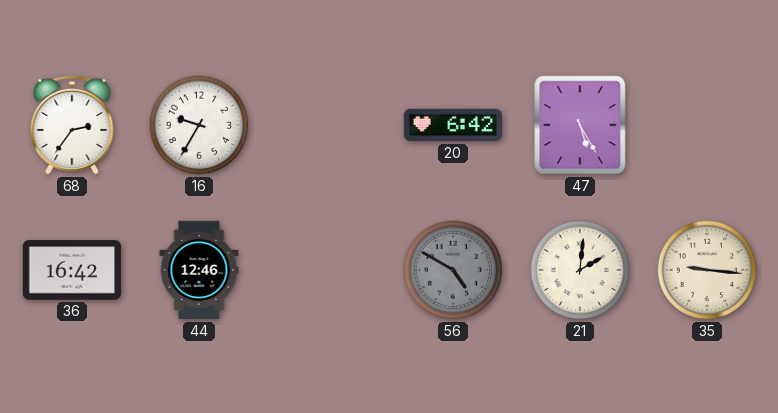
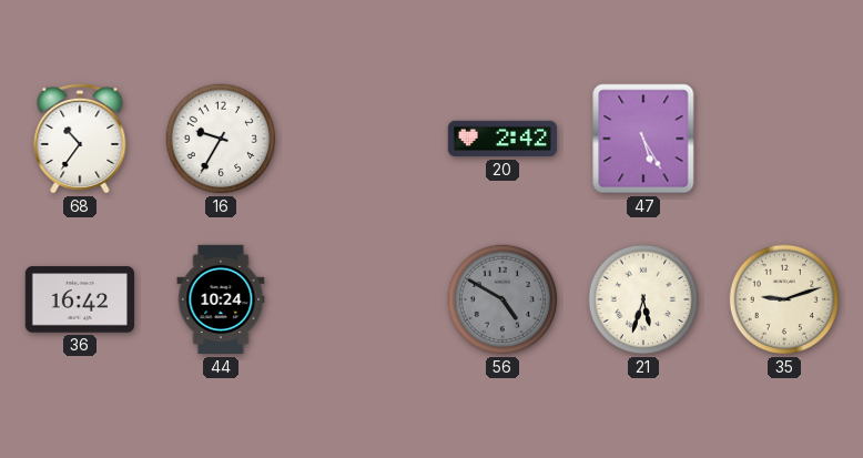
68: 2:36 -> 10:36 (80, 139)
20: 6:42 -> 2:42 (502, 139)
44: 12:46 -> 10:24 (221, 299)
21: 2:01 -> 5:33 (643, 299)
35: 9:16 -> 9:12 (784, 299)
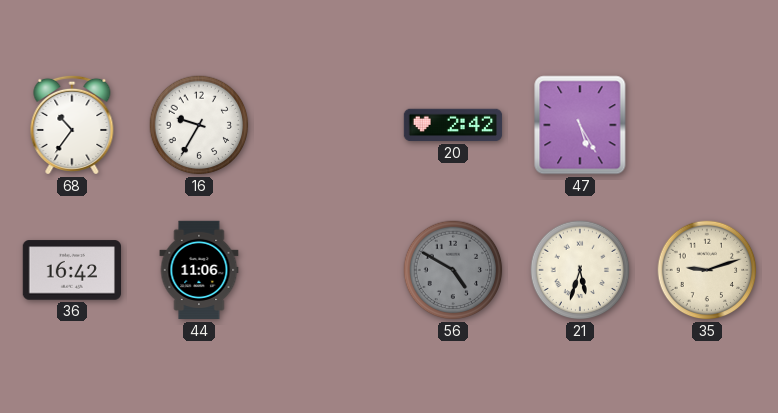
44: 10:24 -> 11:06 (199, 270)
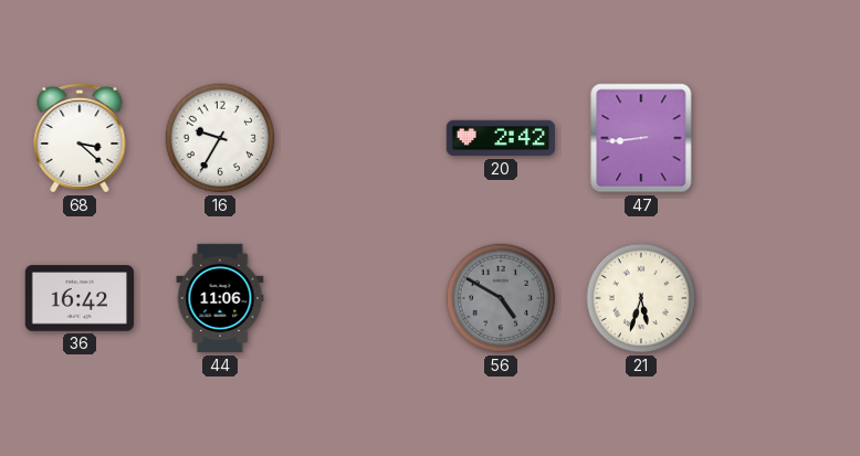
68: 10:36 -> 3:22 (80, 138)
47: 5:25 -> 8:44 (641, 138)
35: 9:12 -> none (707, 270)
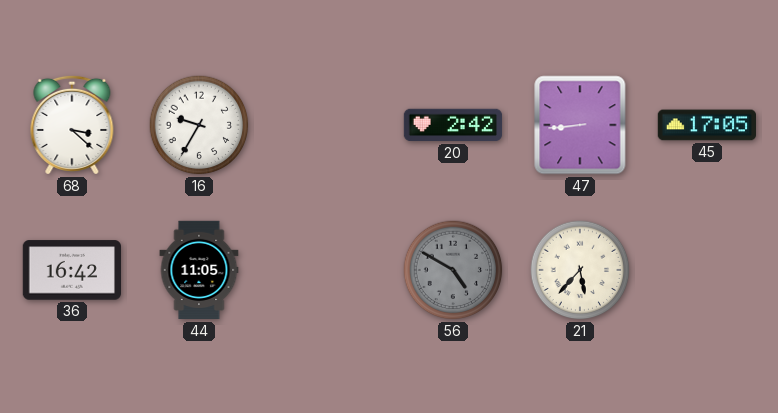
45: none -> 17:05 (707, 125)
44: 11:06 -> 11:05 (199, 270)
21: 5:33 -> 5:37 (580, 270)
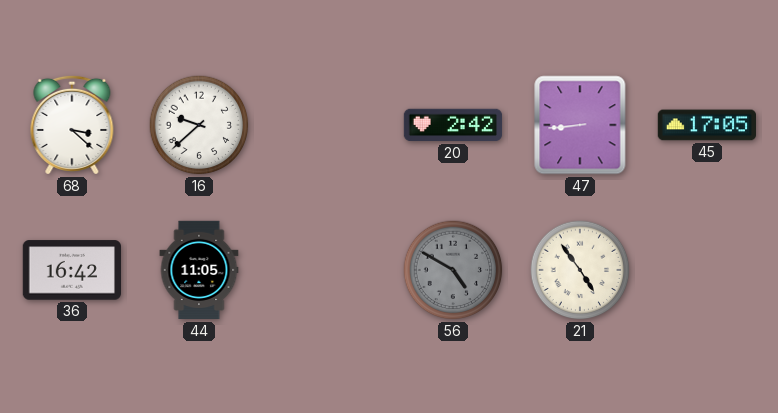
16: 9:35 -> 9:38 (199, 125)
21: 5:37 -> 4:54 (580, 270)
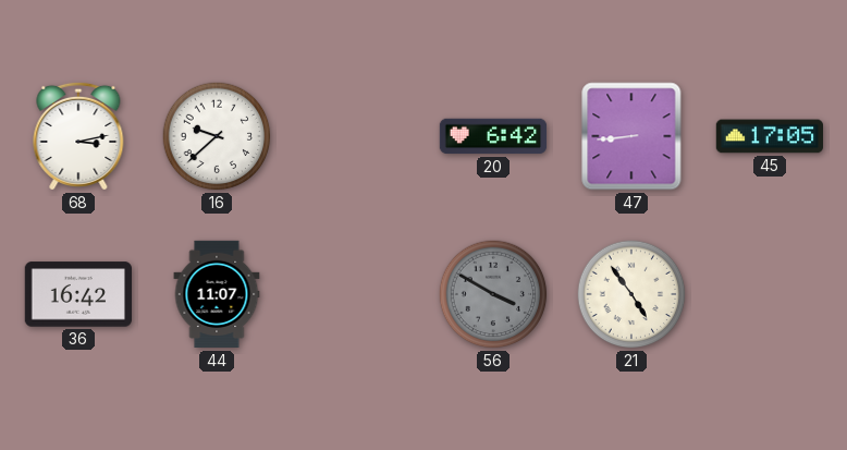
68: 3:22 -> 3:13 (78, 136)
20: 2:42 -> 6:42 (493, 136)
44: 11:05 -> 11:07 (217, 294)
56: 4:50 -> 3:50 (493, 294)
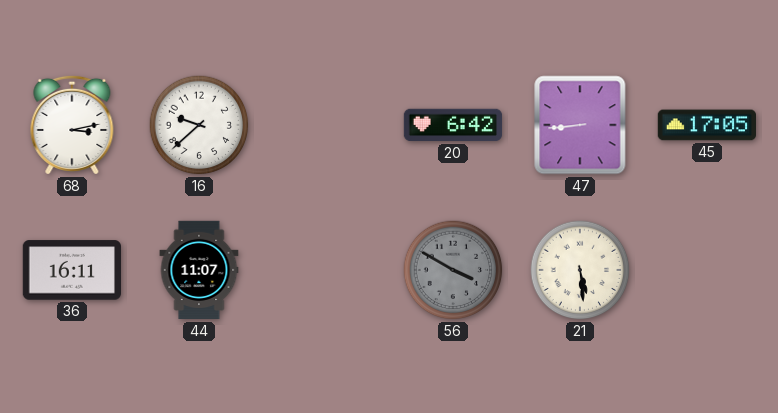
36: 16:42 -> 16:11 (71, 270)
21: 4:54 -> 5:29 (580, 270)
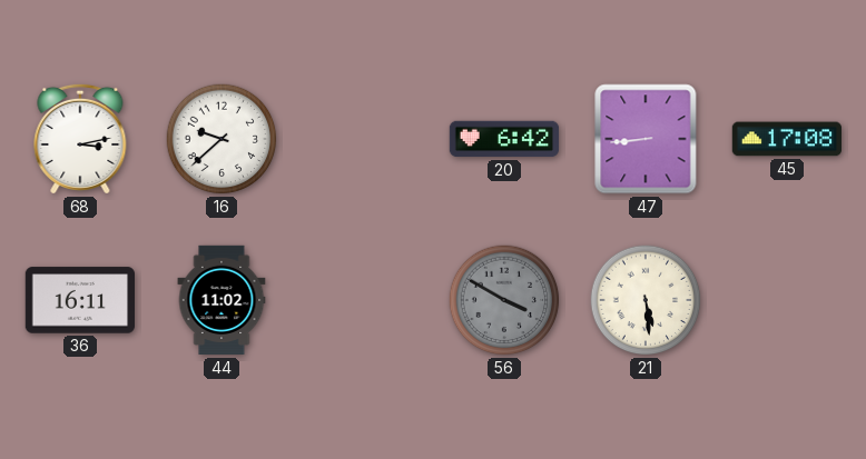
45: 17:05 -> 17:08 (787, 139)
44: 11:07 -> 11:02 (222, 300)
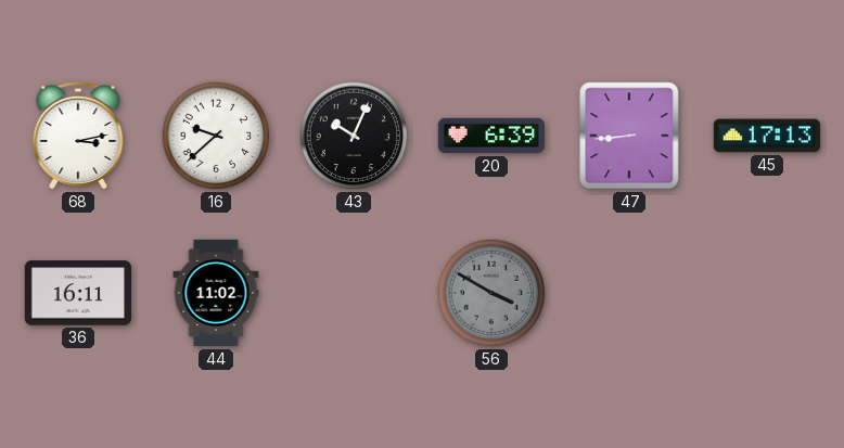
43: none -> 10:04 (354, 136)
20: 6:42 -> 6:39 (491, 136)
45: 17:08 -> 17:13 (767, 136)
21: 5:29 -> none (646, 300)
